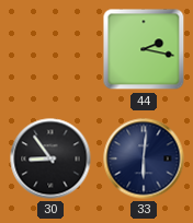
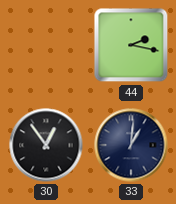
30: 8:54 -> 12:54 (46, 145)
33: 6:01 -> 1:01 (131, 145)
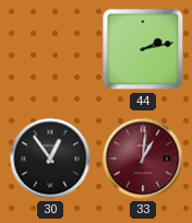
44: 2:17 -> 2:13 (143, 49)
33 dial: navy -> burgundy (143, 159)
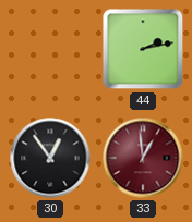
33: 1:01 -> 12:59 (143, 158)
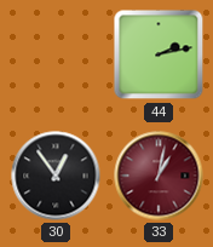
33: 12:59 -> 1:02 (159, 176)
